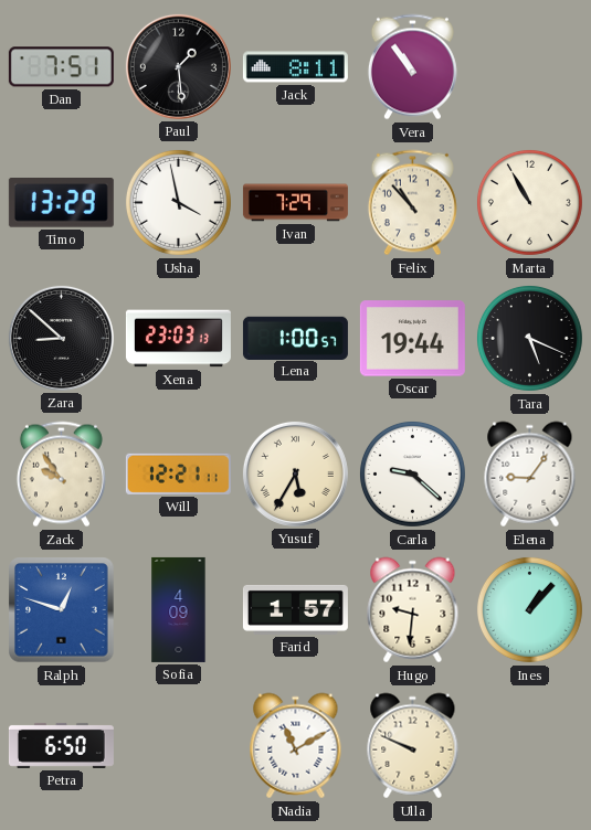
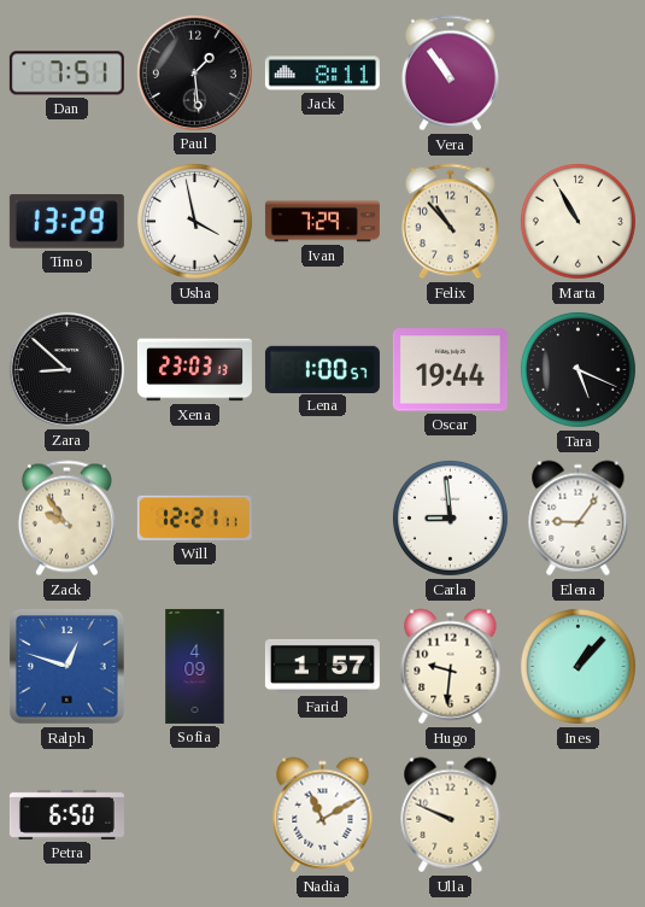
Yusuf: 5:35 -> none (295, 473)
Carla: 9:22 -> 8:59 (450, 517)
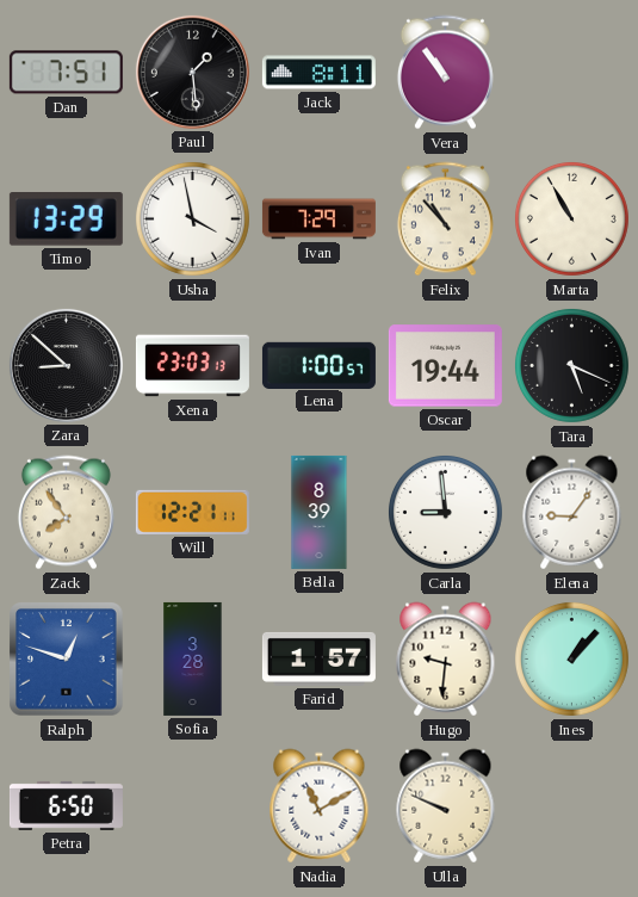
Zack: 9:54 -> 7:54 (66, 513)
Bella: none -> 8:39 (320, 512)
Sofia: 4:09 -> 3:28 (193, 658)
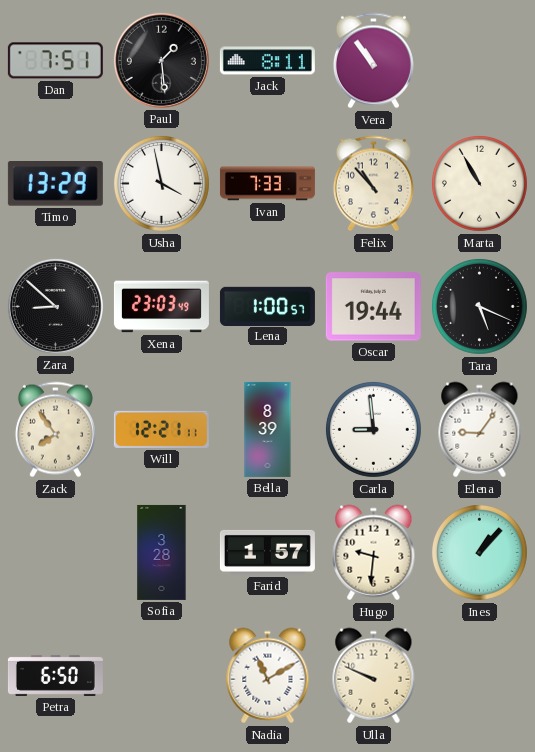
Ivan: 7:29 -> 7:33 (267, 184)
Xena: 23:03:13 -> 23:03:49 (161, 307)
Ralph: 12:48 -> none (67, 660)
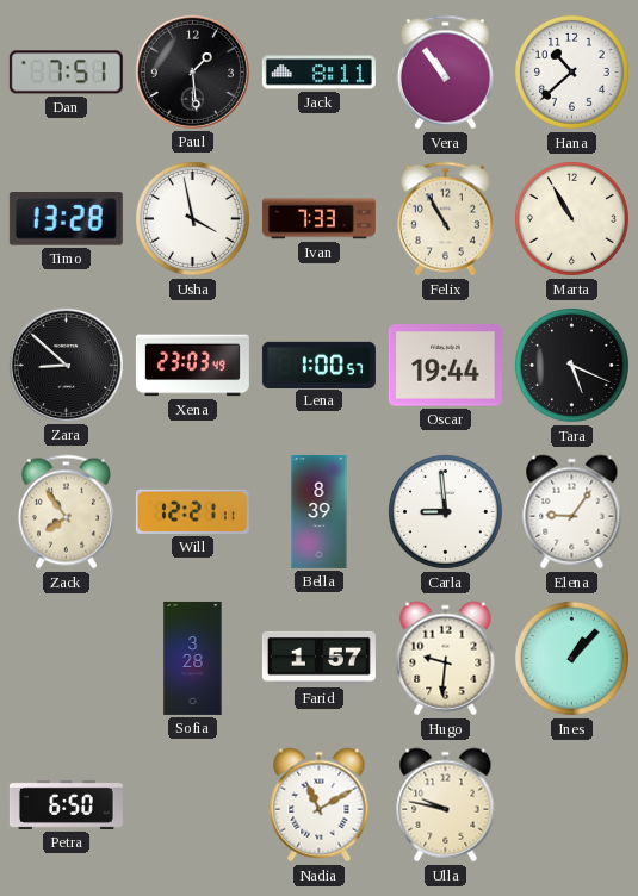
Hana: none -> 10:38 (571, 71)
Timo: 13:29 -> 13:28 (66, 219)
Felix: 10:53 -> 10:55 (445, 219)
Ulla: 9:49 -> 9:47 (446, 805)
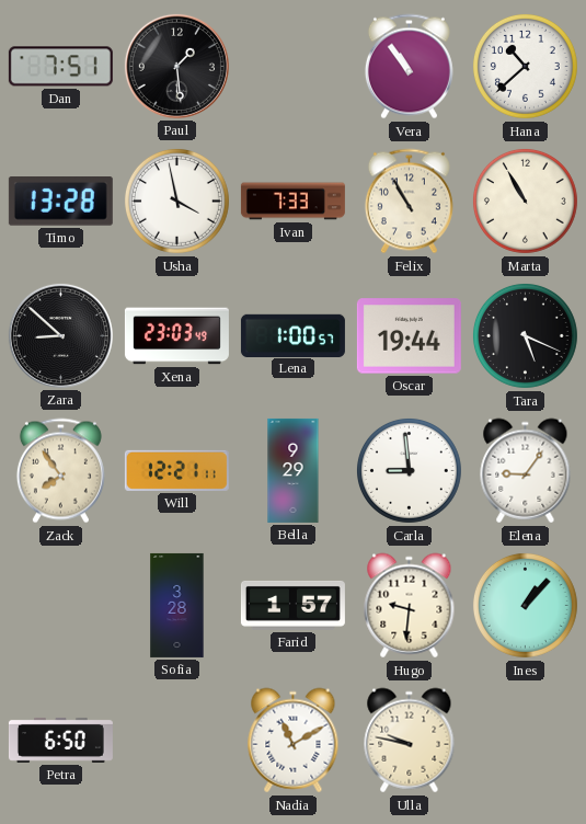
Jack: 8:11 -> none (318, 73)
Bella: 8:39 -> 9:29 (294, 470)
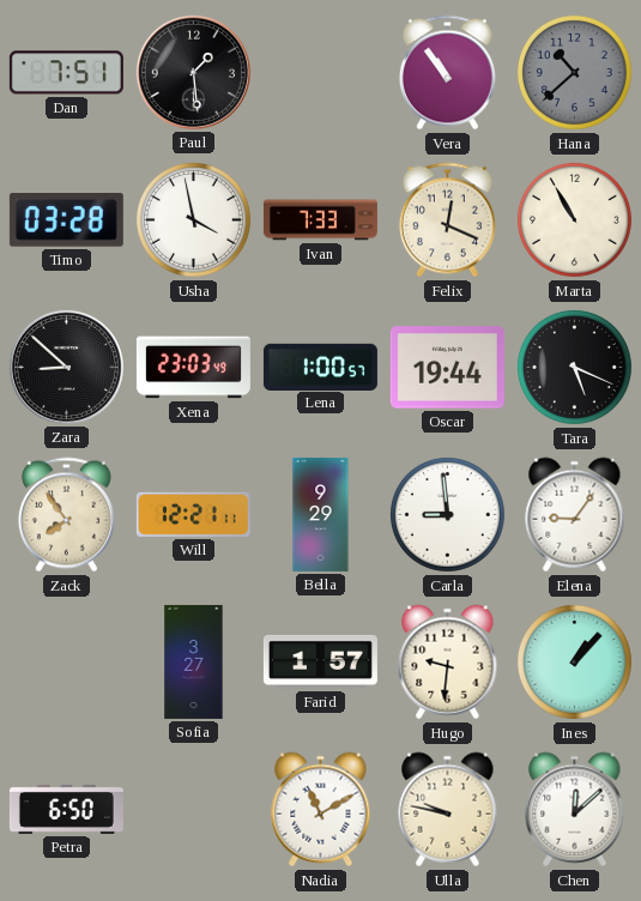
Hana dial: white -> grey (574, 72)
Timo: 13:28 -> 03:28 (66, 220)
Felix: 10:55 -> 12:19 (447, 220)
Sofia: 3:28 -> 3:27 (194, 661)
Chen: none -> 12:08 (575, 810)
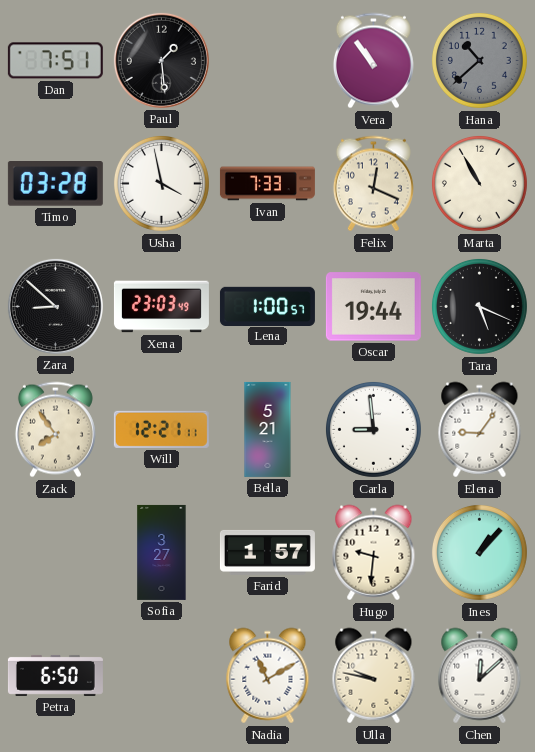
Bella: 9:29 -> 5:21 (268, 429)
